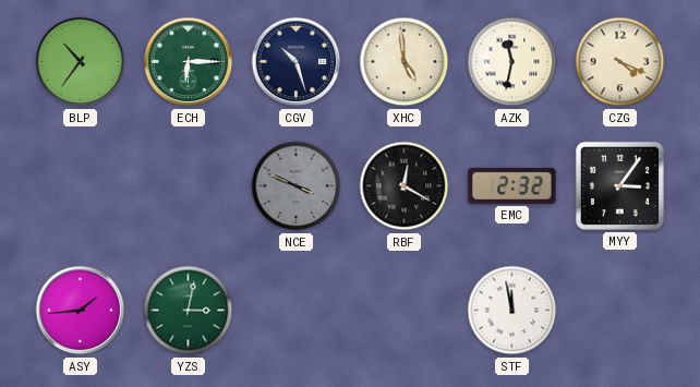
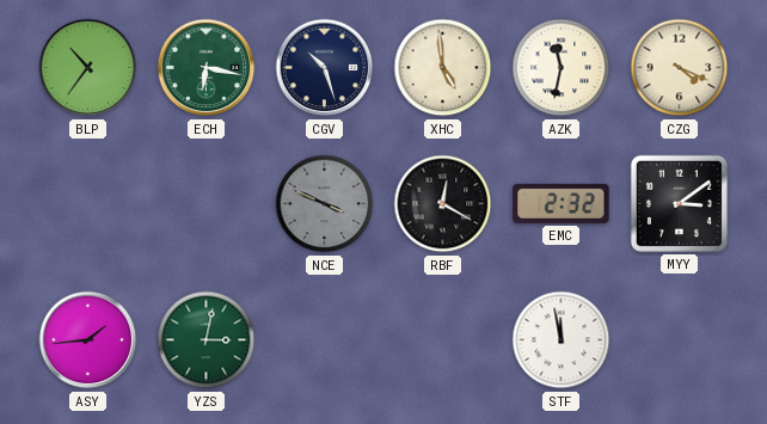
ECH: 6:15 -> 6:17 (207, 68)
MYY: 3:06 -> 3:09 (679, 203)
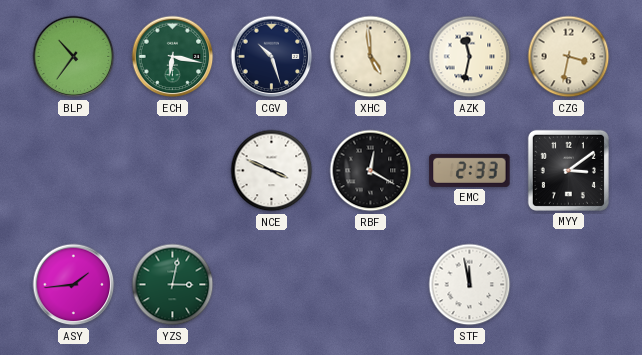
CZG: 4:19 -> 3:32 (569, 57)
NCE dial: grey -> white (272, 171)
EMC: 2:32 -> 2:33 (470, 170)
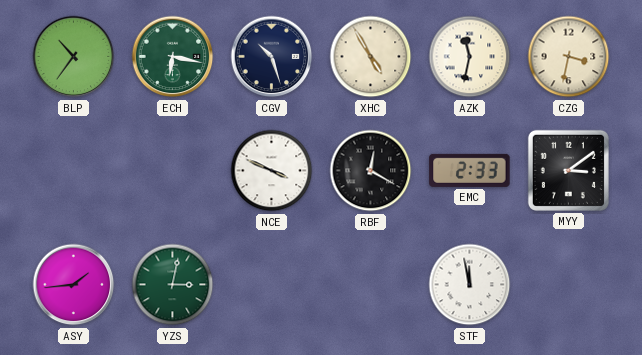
XHC: 4:59 -> 4:55 (371, 57)
